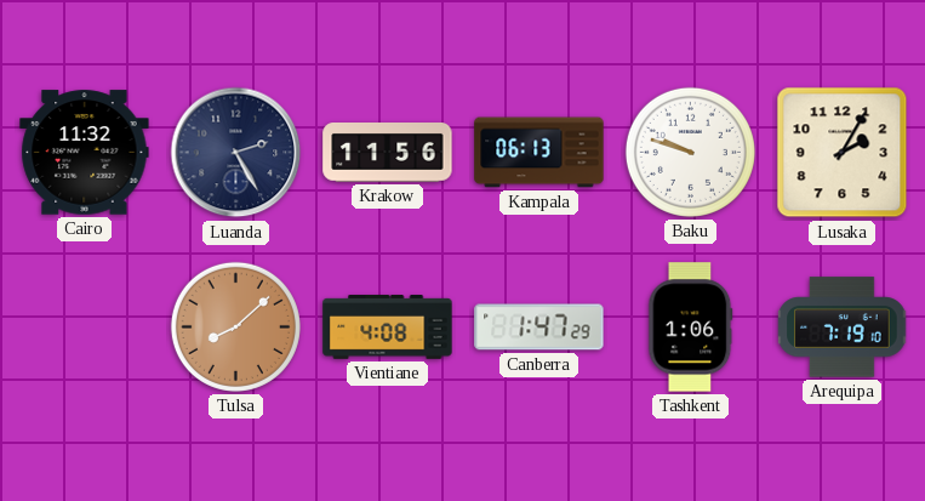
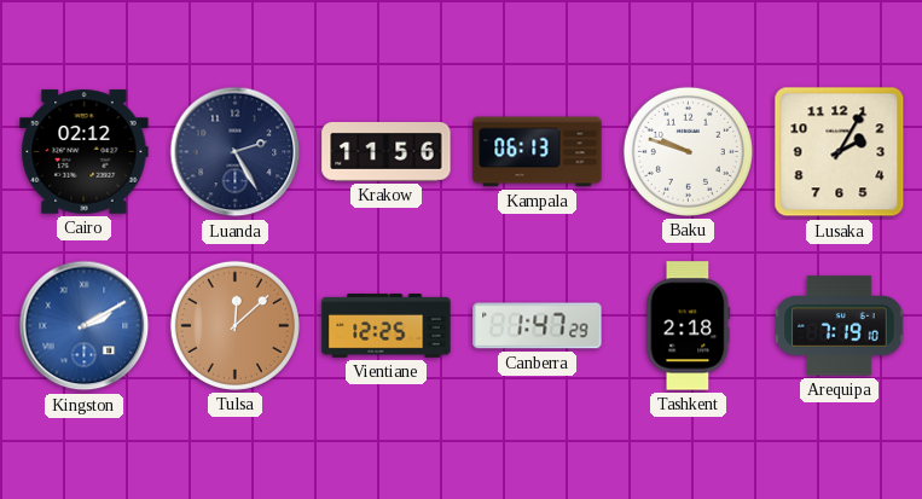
Cairo: 11:32 -> 02:12 (85, 152)
Kingston: none -> 2:10 (85, 326)
Tulsa: 8:08 -> 12:08 (234, 325)
Vientiane: 4:08 -> 12:25 (387, 326)
Tashkent: 1:06 -> 2:18 (689, 326)
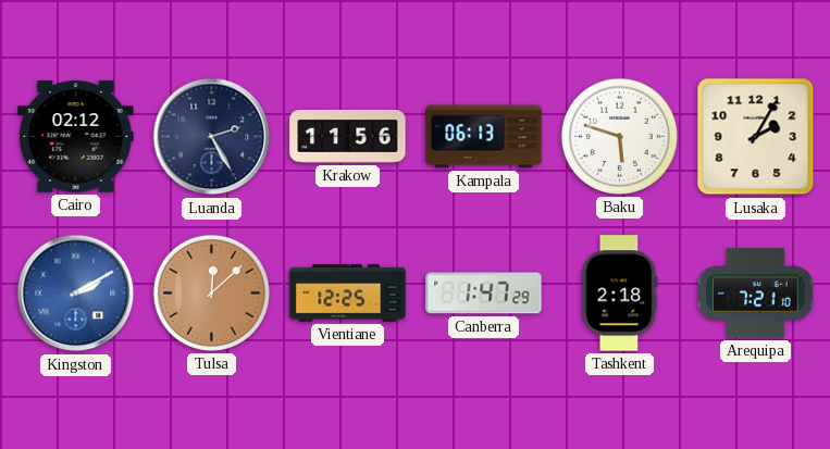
Baku: 9:48 -> 5:48 (619, 136)
Arequipa: 7:19 -> 7:21 (756, 294)
